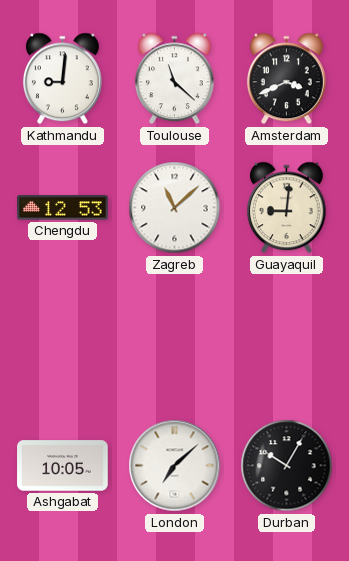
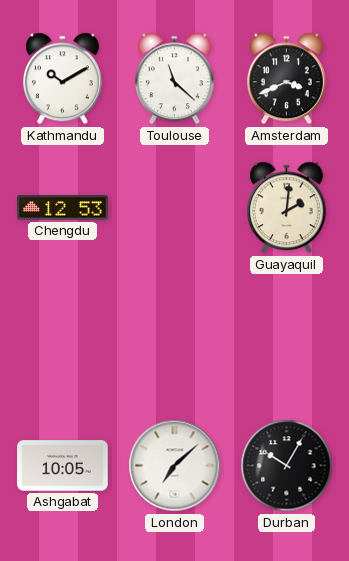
Kathmandu: 9:01 -> 10:10 (62, 79)
Zagreb: 11:08 -> none (175, 208)
Guayaquil: 9:01 -> 2:01 (286, 208)
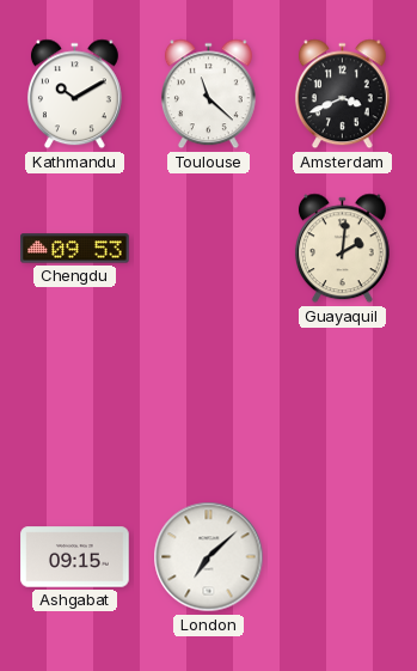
Chengdu: 12:53 -> 09:53 (75, 249)
Ashgabat: 10:05 -> 09:15 (75, 557)
Durban: 10:05 -> none (287, 466)
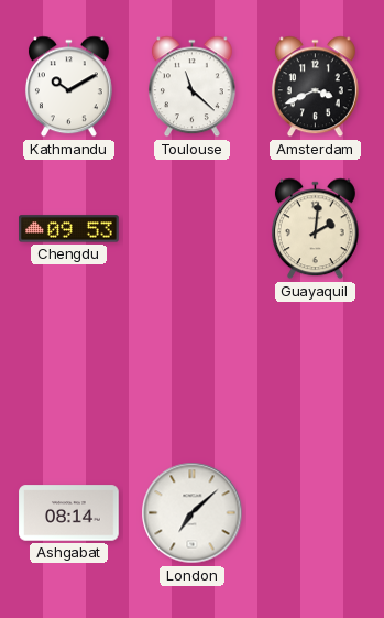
Ashgabat: 09:15 -> 08:14 (69, 513)
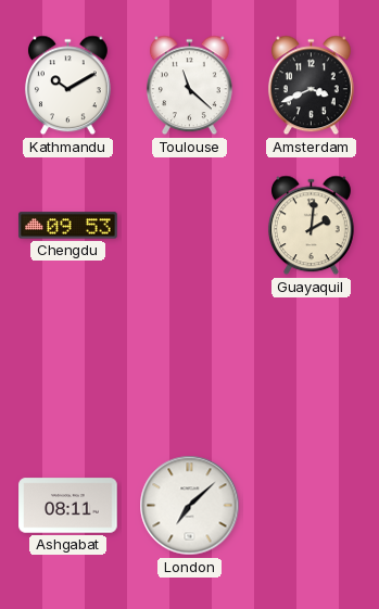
Ashgabat: 08:14 -> 08:11 (68, 506)
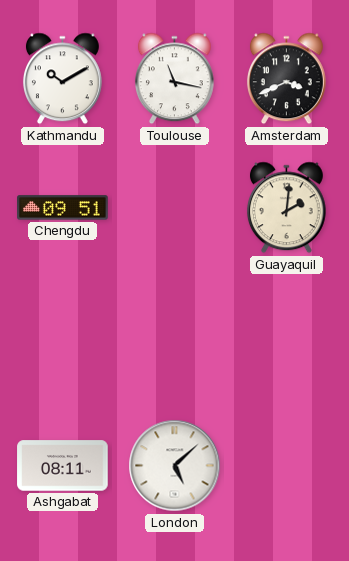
Toulouse: 11:22 -> 11:17 (174, 79)
Chengdu: 09:53 -> 09:51 (63, 208)
London: 7:08 -> 5:08 (175, 466)
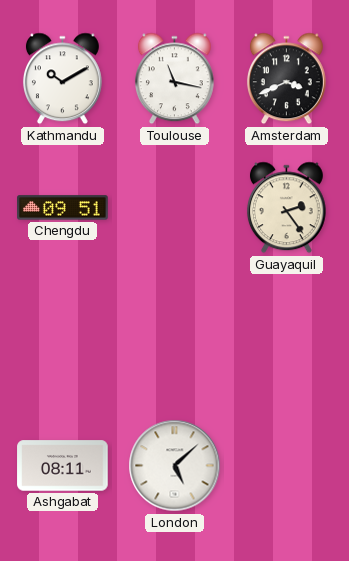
Guayaquil: 2:01 -> 2:24 (286, 208)
